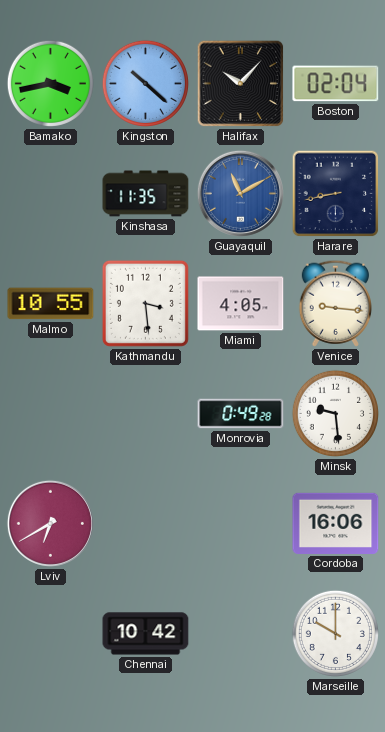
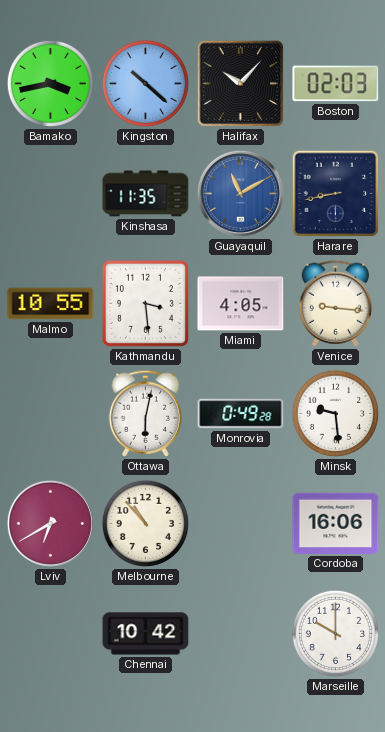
Boston: 02:04 -> 02:03 (336, 84)
Ottawa: none -> 6:02 (145, 413)
Melbourne: none -> 10:53 (145, 523)
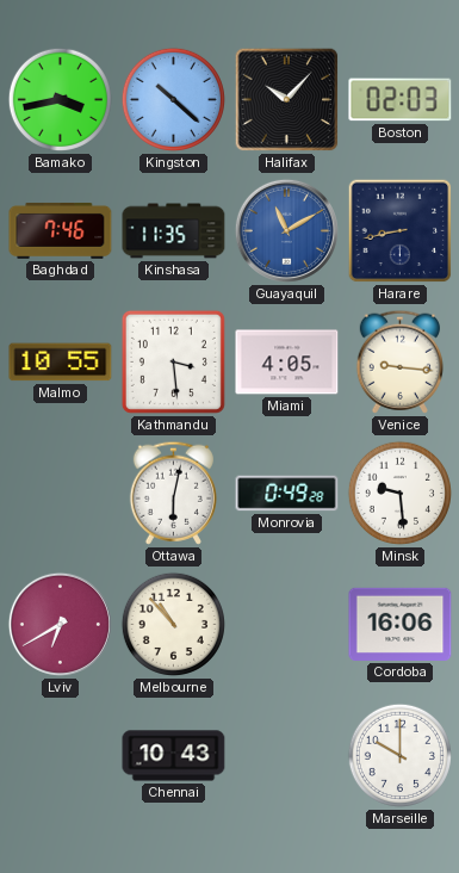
Baghdad: none -> 7:46 (61, 230)
Chennai: 10:42 -> 10:43 (174, 756)
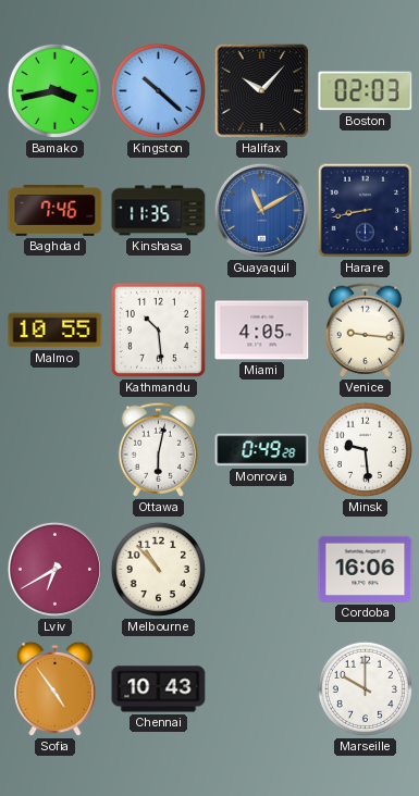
Kathmandu: 3:29 -> 10:29 (158, 329)
Sofia: none -> 4:54 (56, 689)
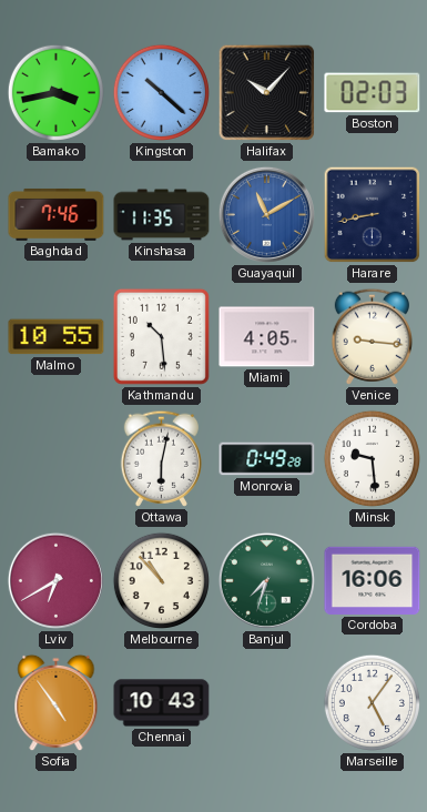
Banjul: none -> 7:33 (266, 580)
Marseille: 10:00 -> 5:06 (372, 702)
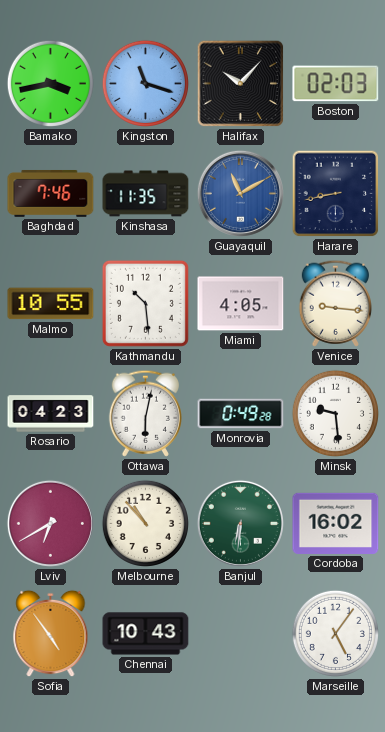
Kingston: 10:22 -> 11:18 (145, 83)
Rosario: none -> 04:23 (51, 414)
Banjul: 7:33 -> 6:31 (240, 523)
Cordoba: 16:06 -> 16:02 (336, 523)
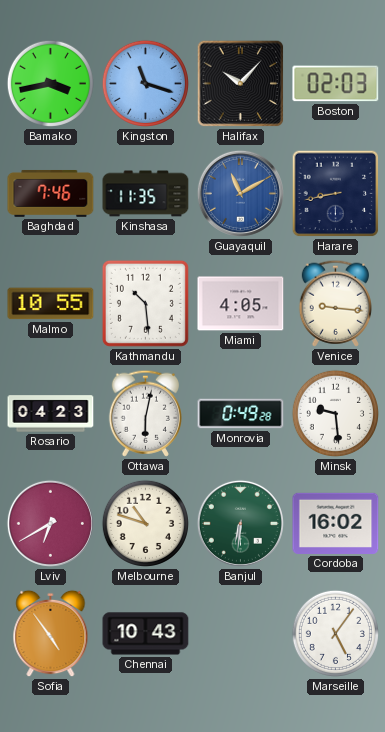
Melbourne: 10:53 -> 10:48 (145, 523)
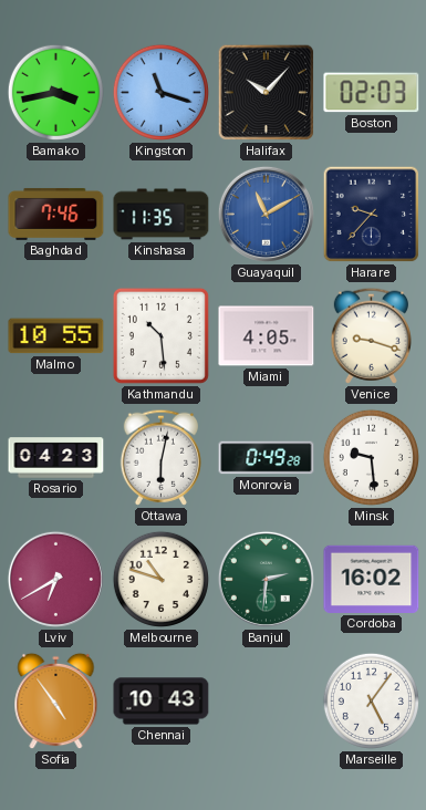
Harare: 8:43 -> 9:37 (372, 215)
Venice: 9:16 -> 9:18 (371, 335)
Banjul: 6:31 -> 2:31 (266, 579)
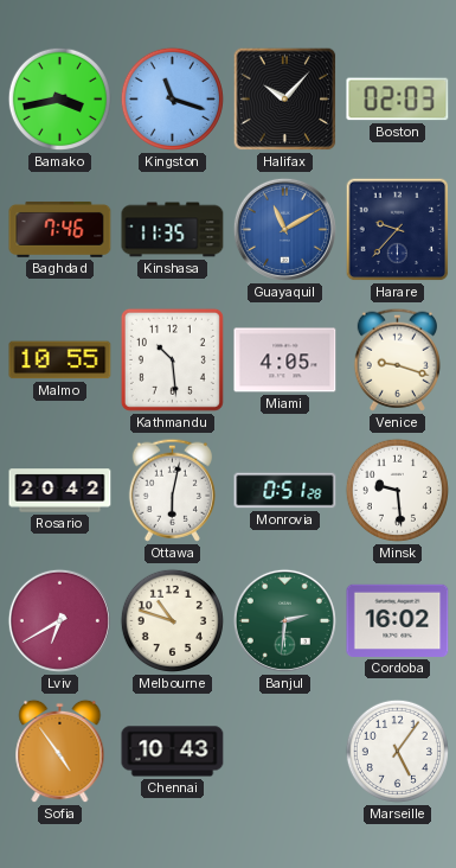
Rosario: 04:23 -> 20:42 (60, 491)
Monrovia: 0:49 -> 0:51 (285, 491)
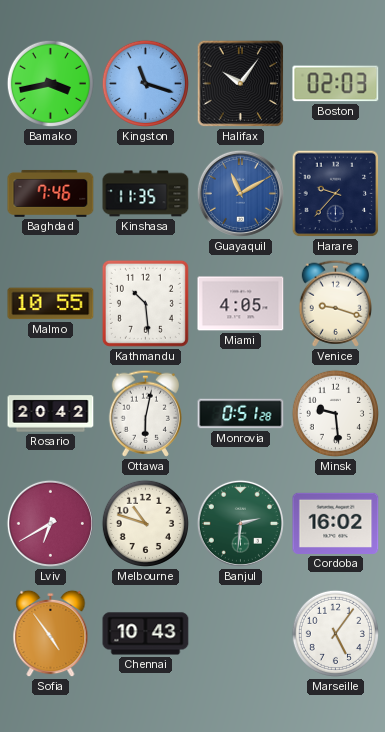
Halifax: 10:07 -> 10:06 (241, 84)
